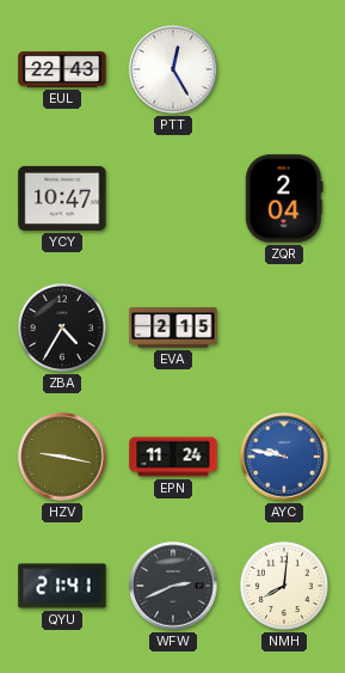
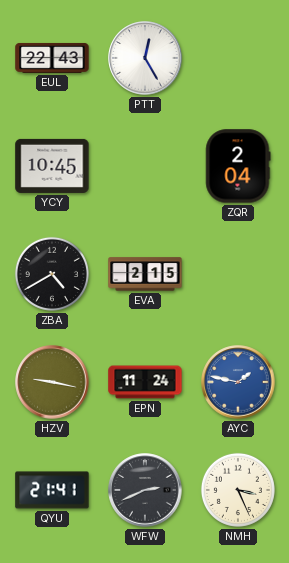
YCY: 10:47 -> 10:45 (52, 166)
ZBA: 4:35 -> 4:40 (52, 274)
AYC: 9:47 -> 1:47 (238, 382)
NMH: 8:01 -> 3:26 (238, 490)
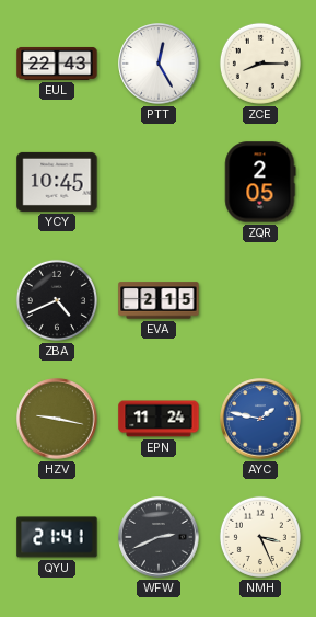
ZCE: none -> 8:15 (260, 64)
ZQR: 2:04 -> 2:05 (260, 182)
ZBA: 4:40 -> 4:41 (57, 300)
